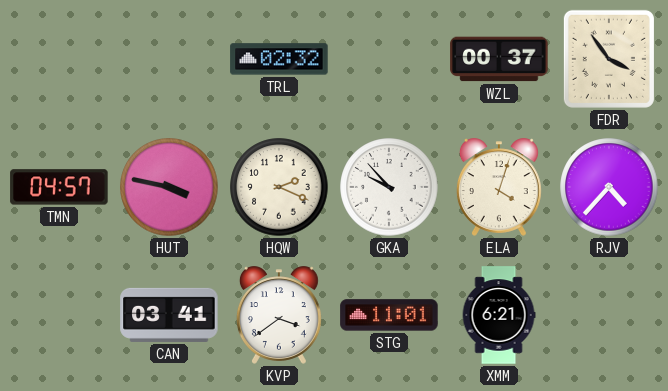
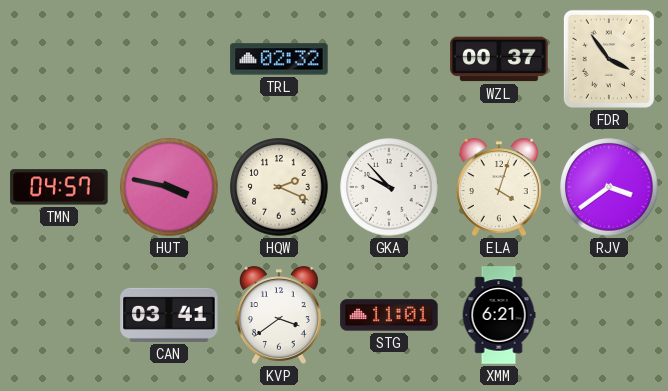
RJV: 4:37 -> 3:39 (609, 187)
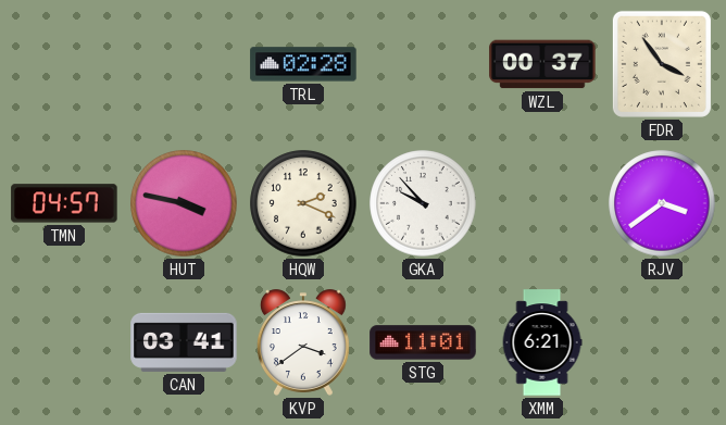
TRL: 02:32 -> 02:28 (303, 64)
ELA: 4:03 -> none (499, 187)
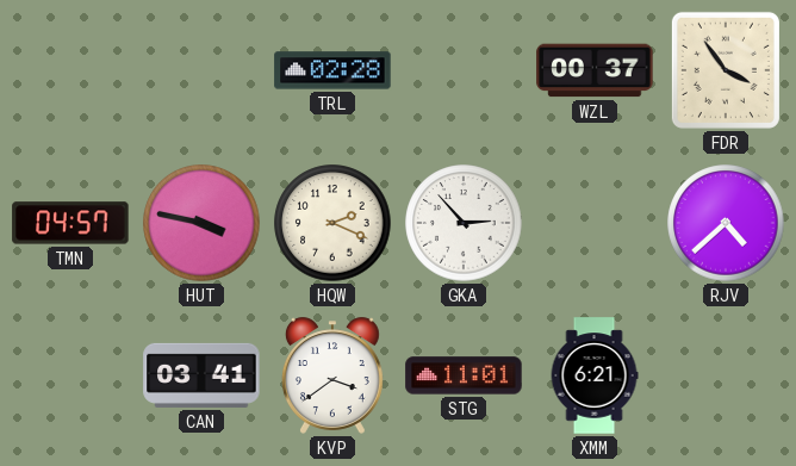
GKA: 9:53 -> 2:53 (464, 223)
RJV: 3:39 -> 4:38 (726, 223)
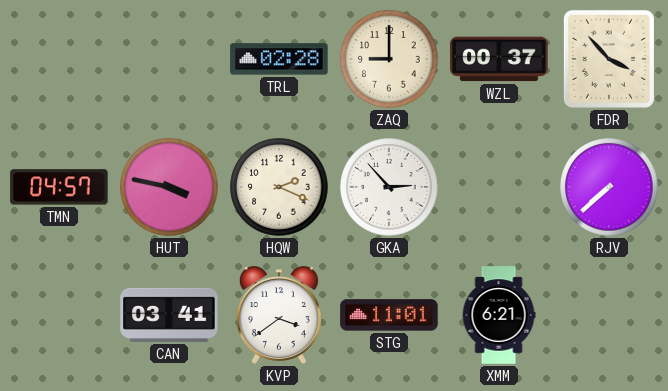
ZAQ: none -> 9:00 (389, 59)
FDR: 3:54 -> 3:53 (609, 59)
RJV: 4:38 -> 7:38 (609, 187)
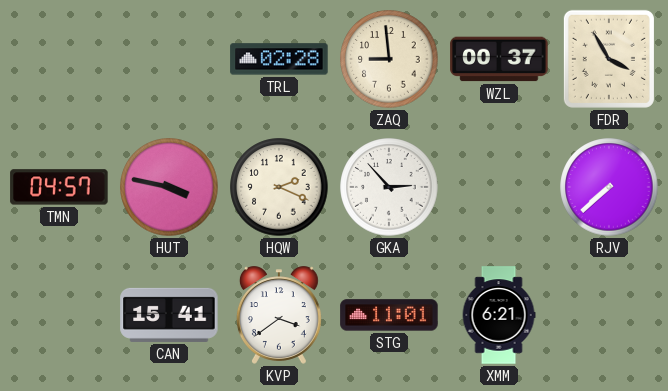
ZAQ: 9:00 -> 8:59 (389, 59)
FDR: 3:53 -> 3:55 (609, 59)
CAN: 03:41 -> 15:41 (169, 315)
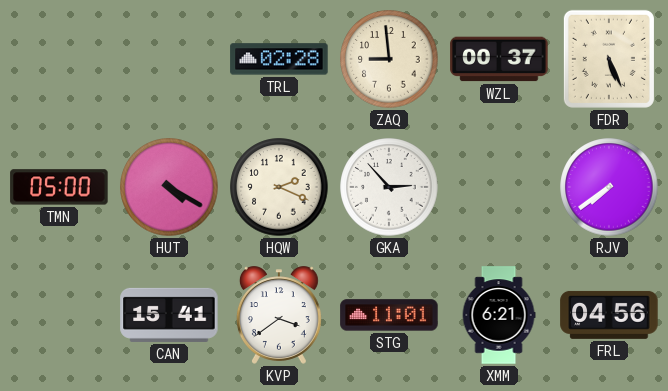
FDR: 3:55 -> 5:26 (609, 59)
TMN: 04:57 -> 05:00 (59, 187)
HUT: 3:47 -> 4:20 (169, 187)
RJV: 7:38 -> 7:39 (609, 187)
FRL: none -> 04:56 (609, 315)
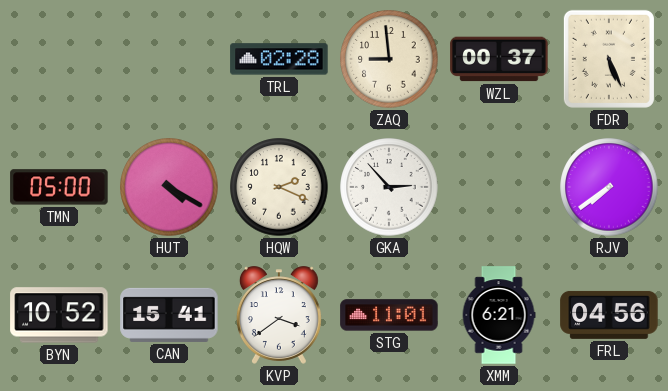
BYN: none -> 10:52 (59, 315)
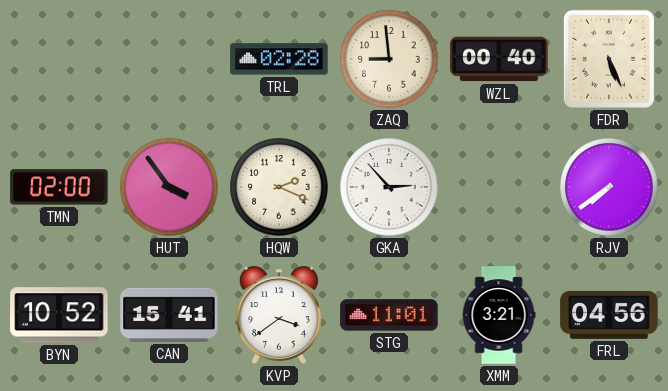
WZL: 00:37 -> 00:40 (499, 59)
TMN: 05:00 -> 02:00 (59, 187)
HUT: 4:20 -> 3:54 (169, 187)
XMM: 6:21 -> 3:21 (499, 315)
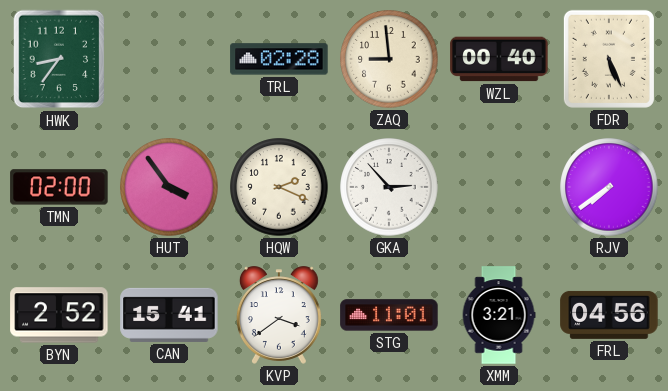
HWK: none -> 8:36 (59, 59)
BYN: 10:52 -> 2:52 (59, 315)
